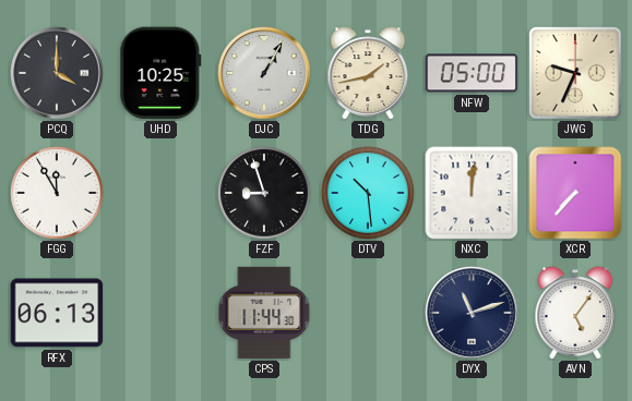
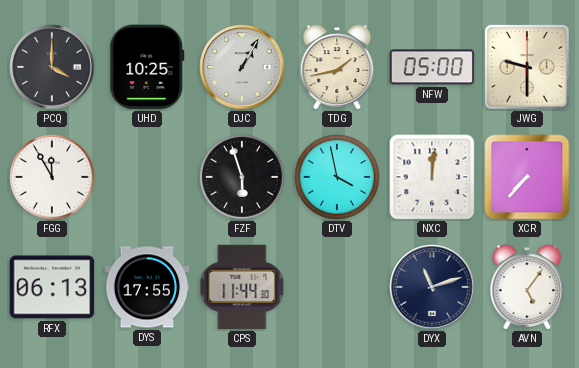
JWG: 9:34 -> 9:30 (527, 67)
FZF: 8:57 -> 5:57 (242, 177)
DTV: 10:29 -> 3:58 (337, 177)
DYS: none -> 17:55 (147, 287)
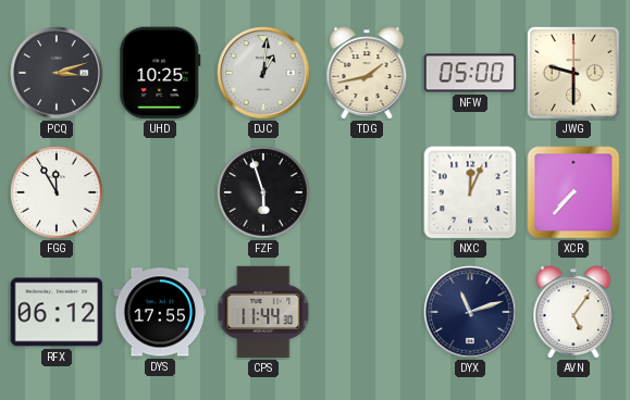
PCQ: 4:00 -> 3:12 (57, 73)
DJC: 1:05 -> 1:01 (263, 73)
DTV: 3:58 -> none (337, 177)
NXC: 12:01 -> 12:04 (470, 192)
RFX: 06:13 -> 06:12 (57, 312)
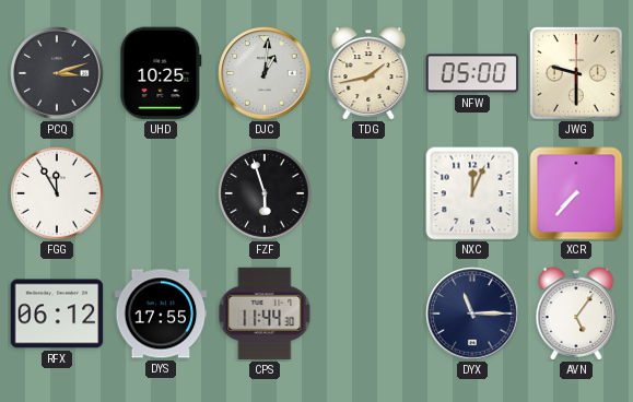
DYX: 11:12 -> 11:15 (472, 314)
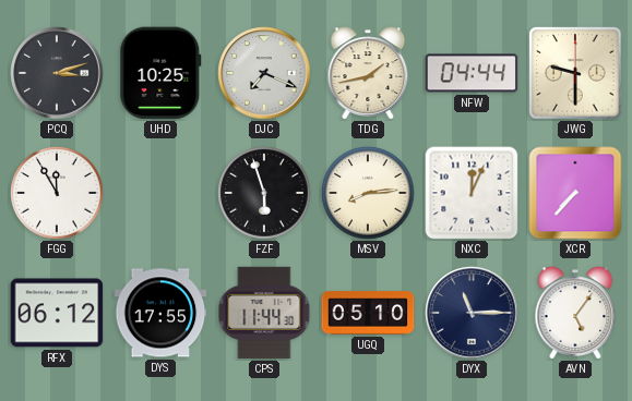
DJC: 1:01 -> 7:19 (264, 73)
NFW: 05:00 -> 04:44 (472, 73)
MSV: none -> 8:14 (368, 193)
UGQ: none -> 05:10 (368, 313)
